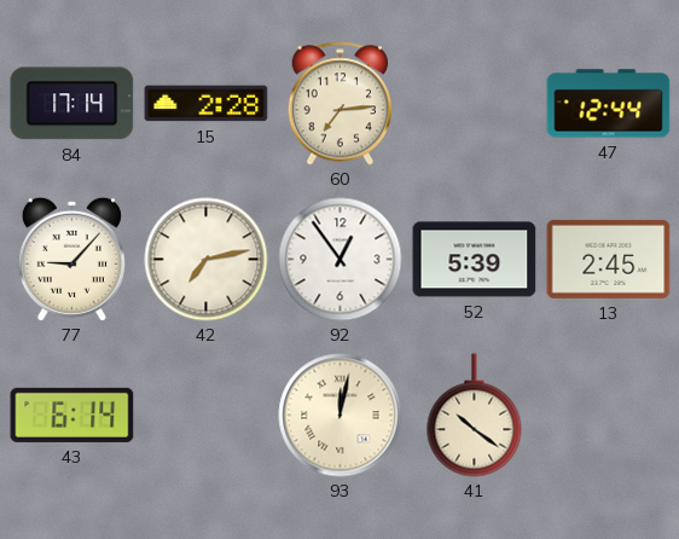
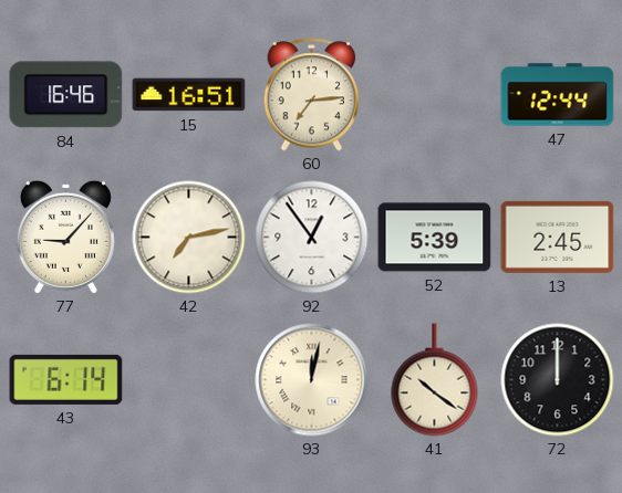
84: 17:14 -> 16:46 (66, 95)
15: 2:28 -> 16:51 (189, 95)
72: none -> 12:00 (558, 380)
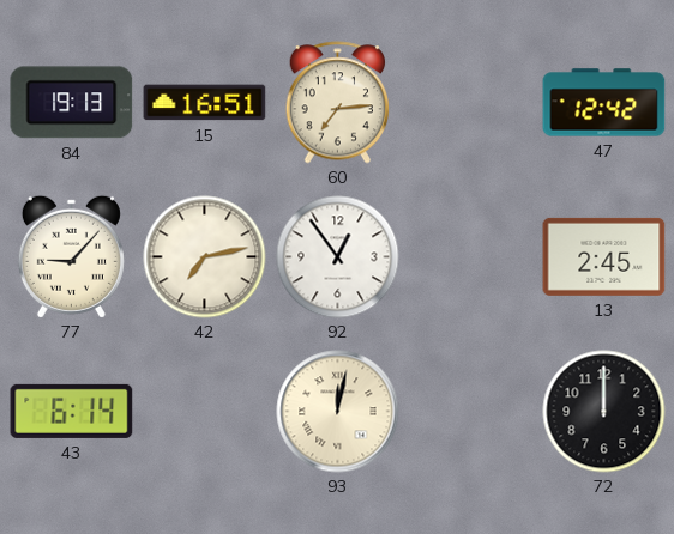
84: 16:46 -> 19:13 (72, 103)
47: 12:44 -> 12:42 (604, 103)
52: 5:39 -> none (435, 238)
41: 10:21 -> none (435, 380)
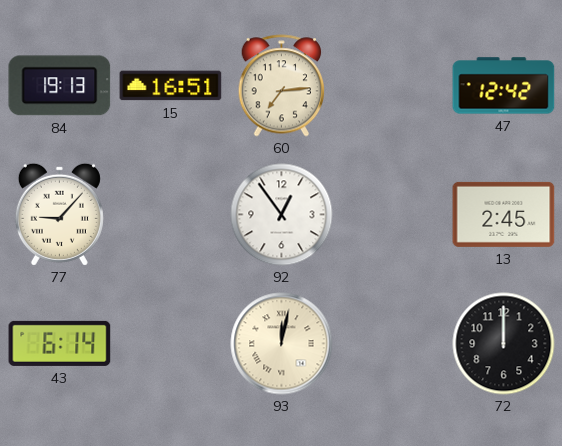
42: 7:13 -> none (205, 257)
